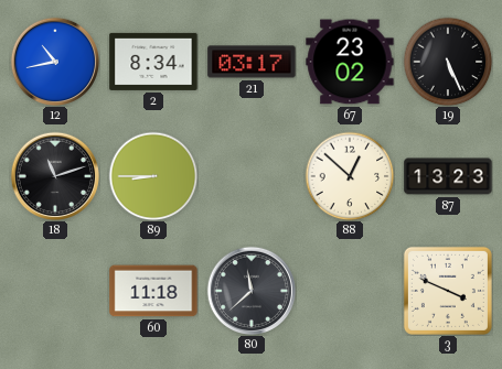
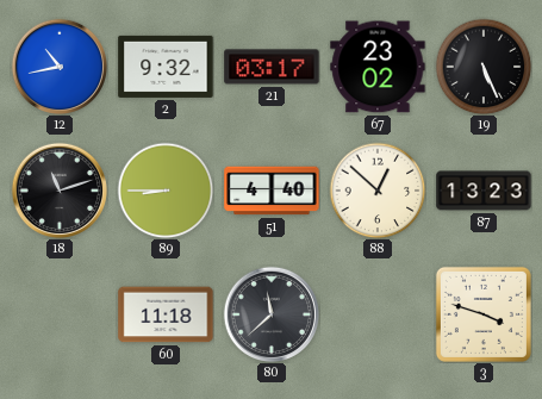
2: 8:34 -> 9:32 (166, 67)
51: none -> 4:40 (272, 191)
3: 3:49 -> 3:48 (484, 314)
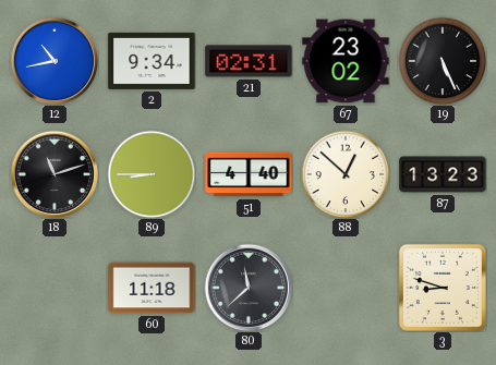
2: 9:32 -> 9:34 (152, 61)
21: 03:17 -> 02:31 (249, 61)
3: 3:48 -> 8:48 (443, 288)
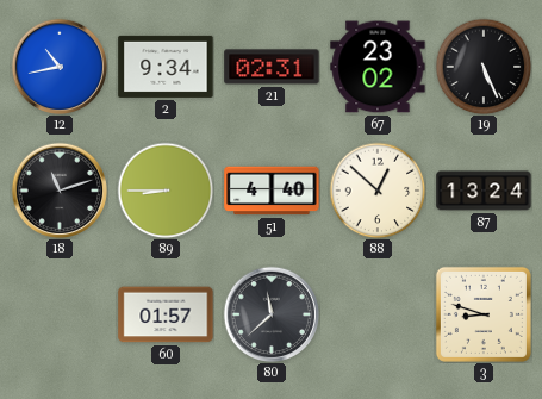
87: 13:23 -> 13:24 (484, 191)
60: 11:18 -> 01:57 (166, 314)
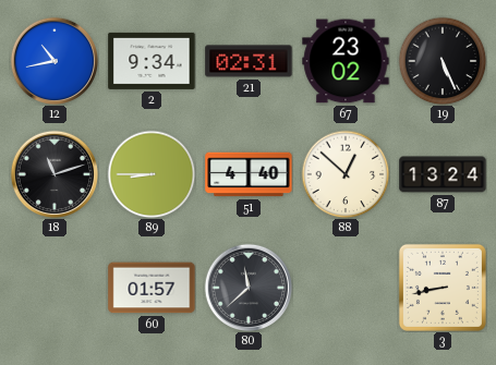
3: 8:48 -> 8:43 (443, 288)
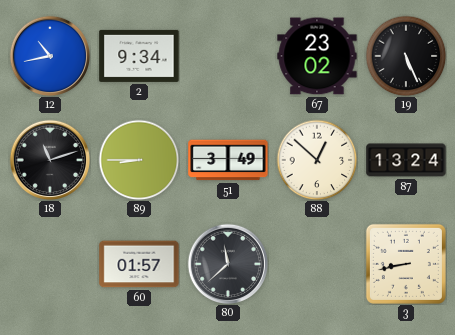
21: 02:31 -> none (249, 61)
51: 4:40 -> 3:49 (228, 160)
